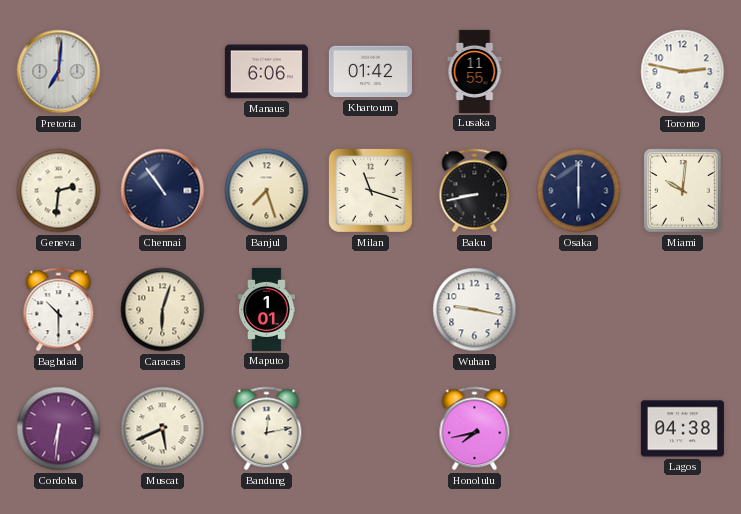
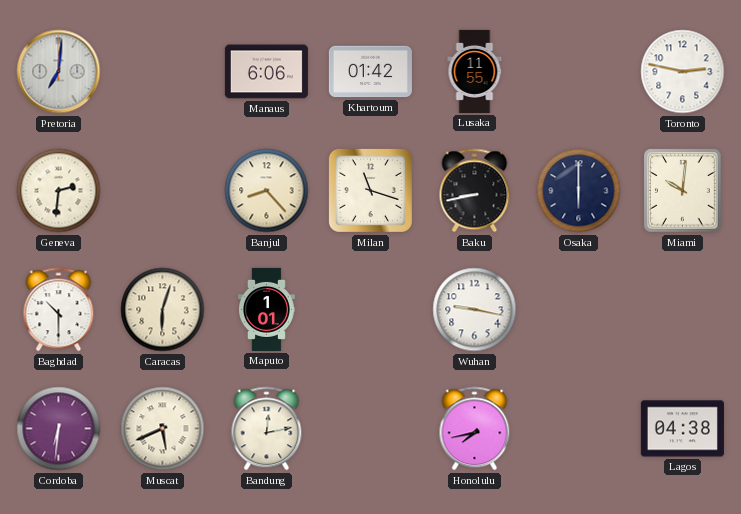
Chennai: 10:54 -> none (163, 191)
Banjul: 7:27 -> 8:23 (267, 191)
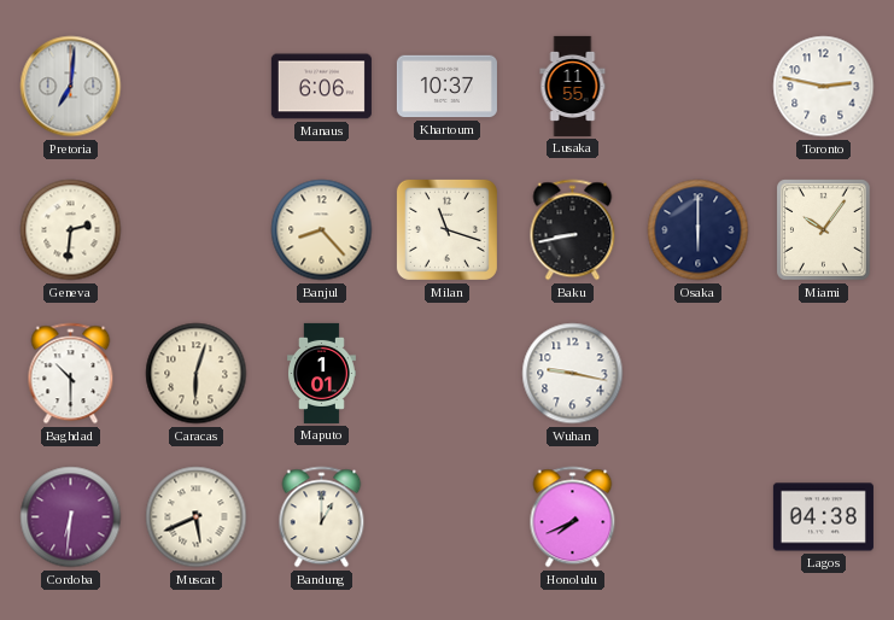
Khartoum: 01:42 -> 10:37 (446, 87)
Miami: 10:01 -> 10:06 (824, 230)
Bandung: 12:13 -> 1:00 (322, 517)
Honolulu: 7:43 -> 7:41 (573, 517)
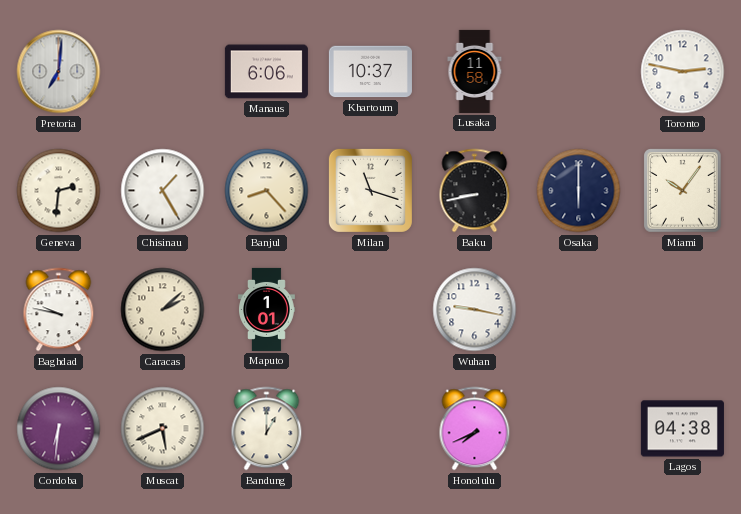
Lusaka: 11:55 -> 11:58 (475, 71)
Chisinau: none -> 1:25 (163, 191)
Baghdad: 10:30 -> 9:47 (59, 310)
Caracas: 6:03 -> 2:08 (163, 310)
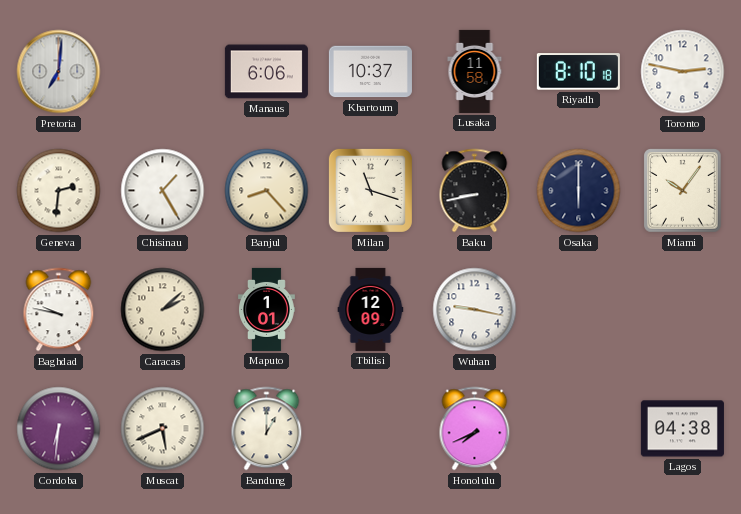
Riyadh: none -> 8:10 (578, 72)
Tbilisi: none -> 12:09 (371, 309)
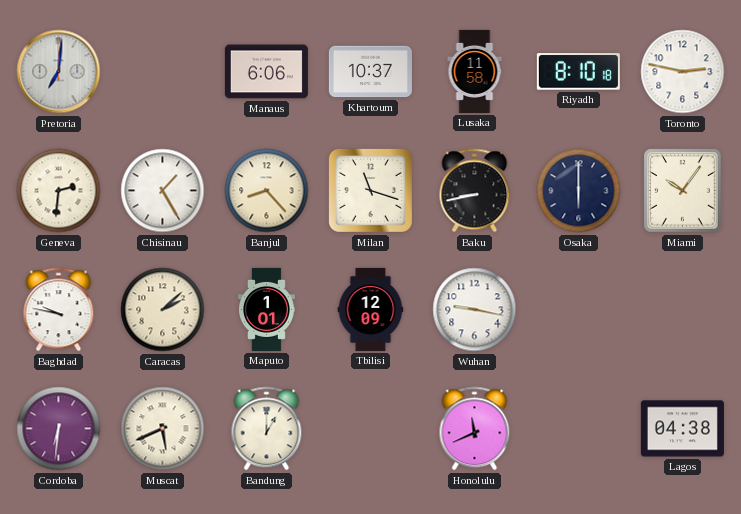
Honolulu: 7:41 -> 11:41 (475, 429)
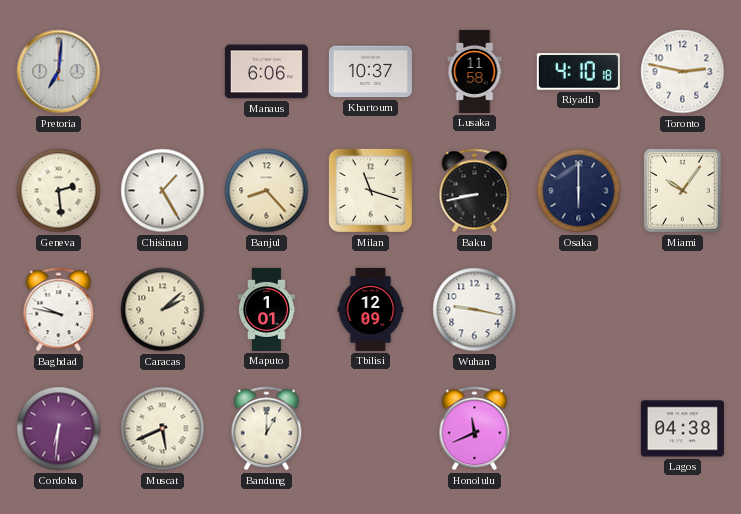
Riyadh: 8:10 -> 4:10 (578, 72)
Geneva: 2:31 -> 2:29 (59, 191)
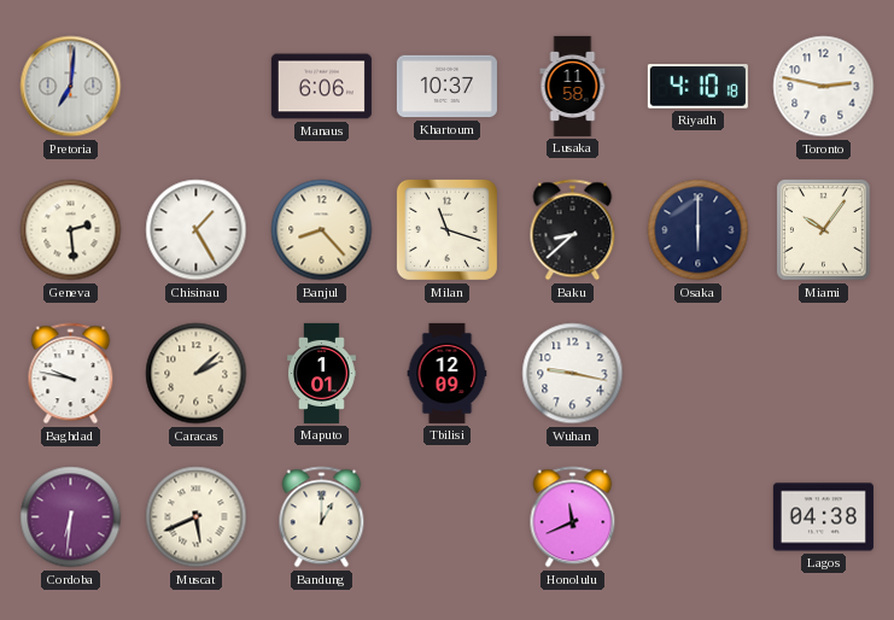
Baku: 8:43 -> 8:38 (573, 230)
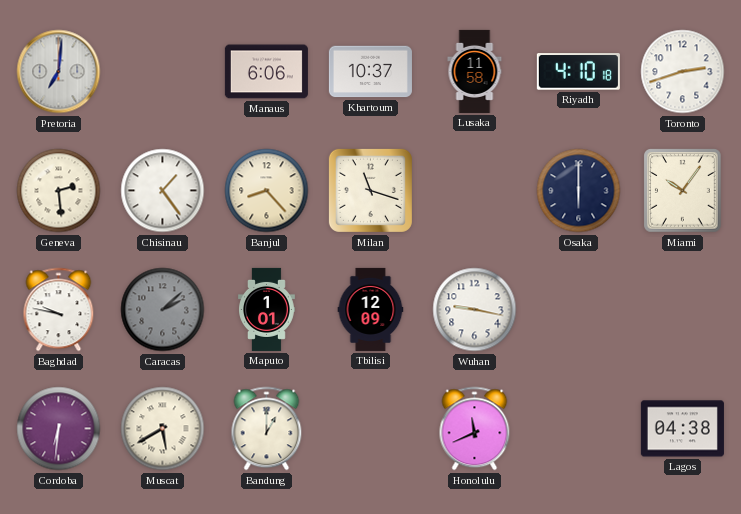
Toronto: 2:47 -> 2:42 (683, 72)
Chisinau: 1:25 -> 1:24 (163, 191)
Baku: 8:38 -> none (573, 230)
Caracas dial: cream -> grey (163, 310)
Muscat: 5:41 -> 5:40 (163, 429)
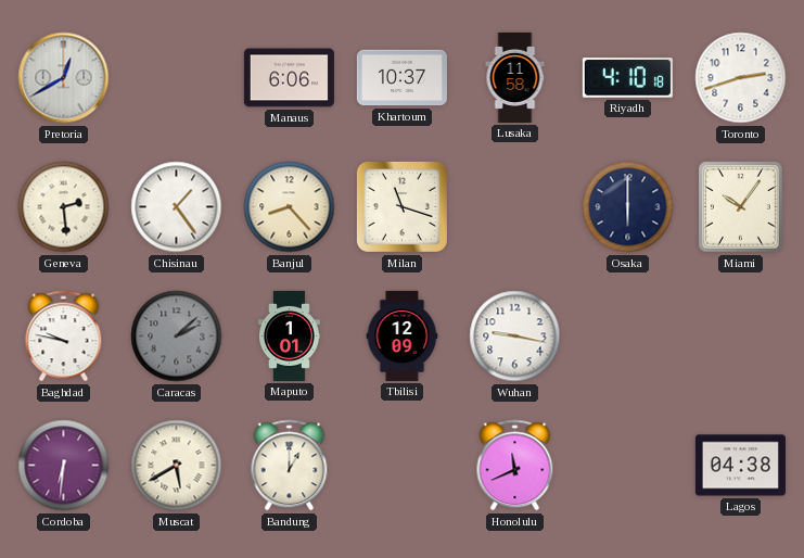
Pretoria: 7:01 -> 12:40 (64, 78)
